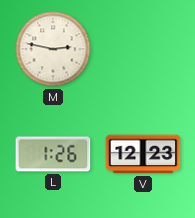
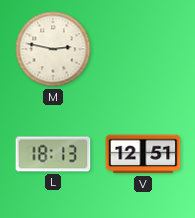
L: 1:26 -> 18:13 (53, 154)
V: 12:23 -> 12:51 (143, 154)
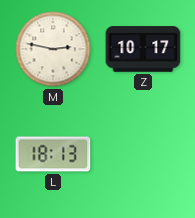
Z: none -> 10:17 (143, 49)
V: 12:51 -> none (143, 154)
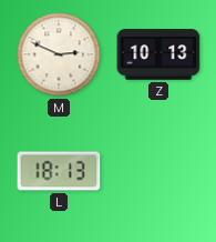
M: 2:47 -> 2:49 (59, 54)
Z: 10:17 -> 10:13 (158, 54)
